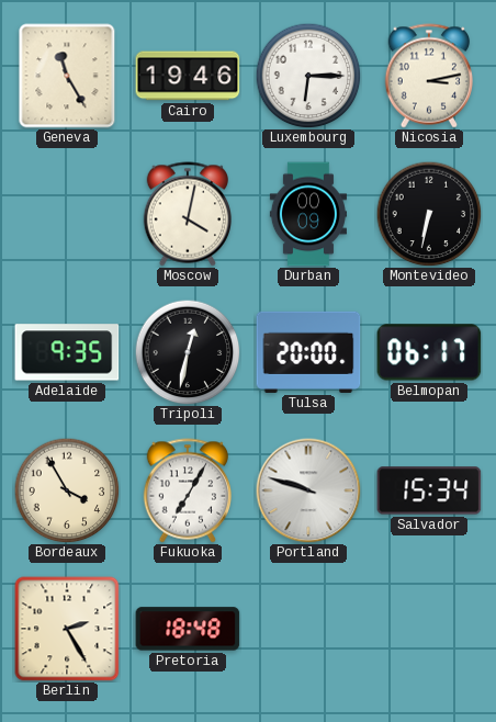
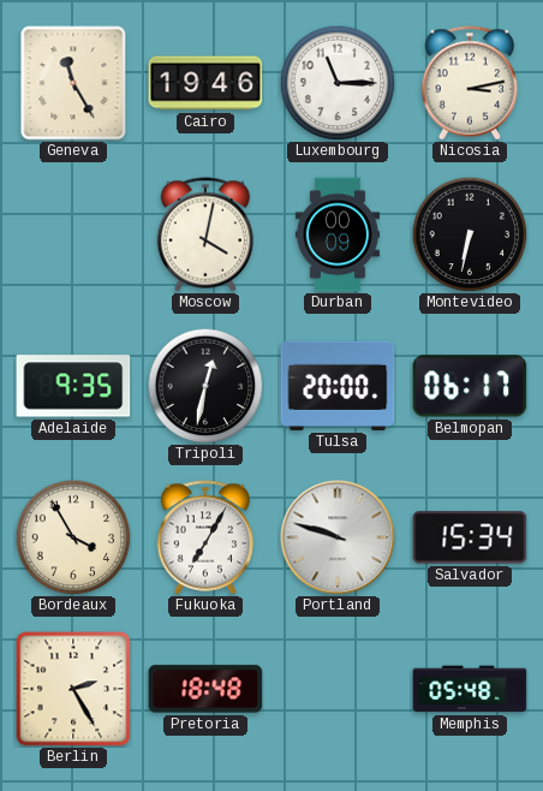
Luxembourg: 6:15 -> 11:15 (338, 83)
Memphis: none -> 05:48 (470, 689)
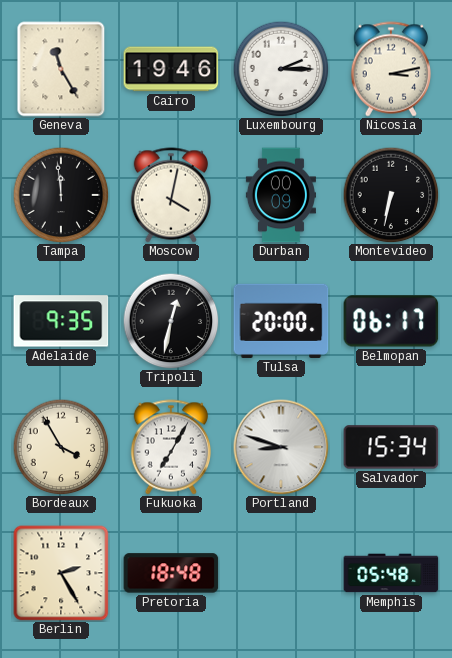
Luxembourg: 11:15 -> 2:15 (281, 69)
Tampa: none -> 11:59 (61, 195)
Portland: 9:48 -> 8:48 (281, 447)
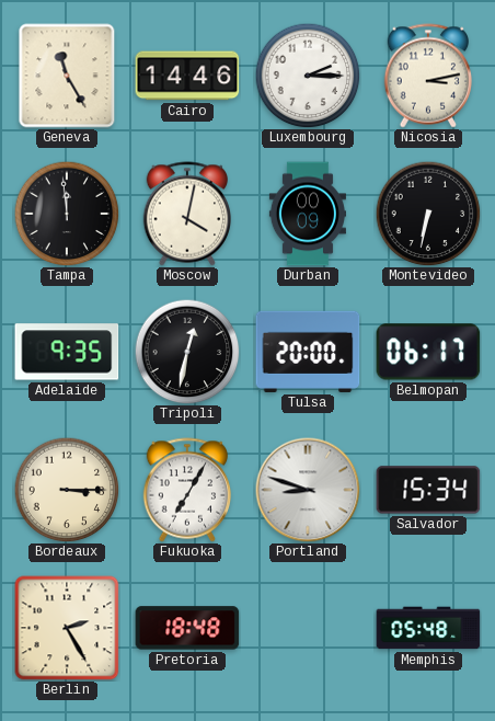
Cairo: 19:46 -> 14:46 (187, 76)
Bordeaux: 3:55 -> 3:15 (67, 490)
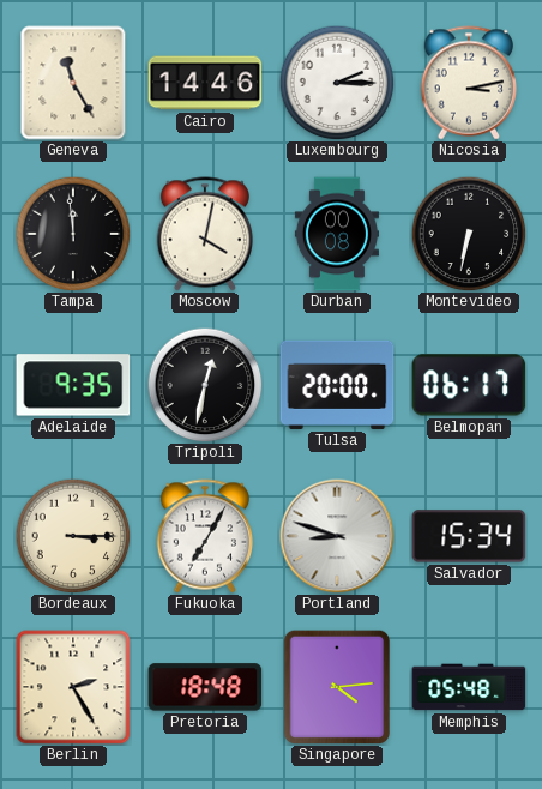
Durban: 00:09 -> 00:08 (337, 234)
Singapore: none -> 4:14 (336, 687)
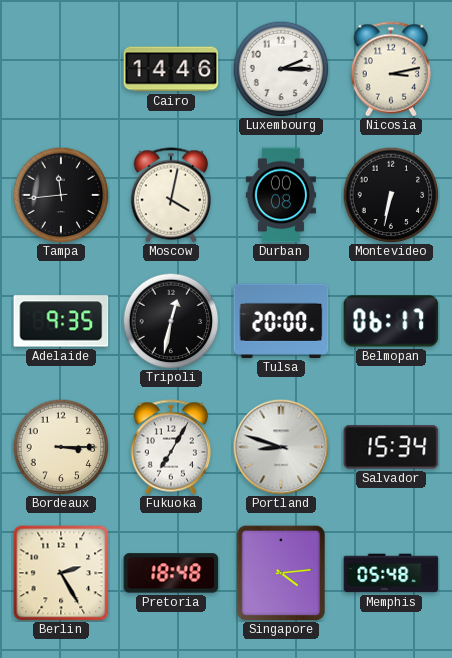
Geneva: 11:25 -> none (73, 83)
Tampa: 11:59 -> 11:44 (61, 195)
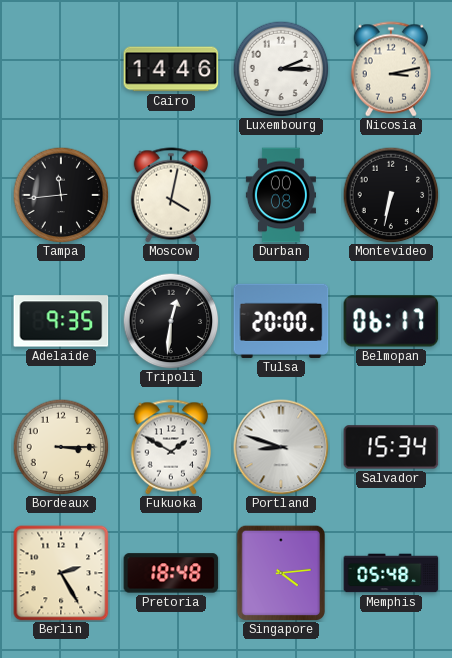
Tripoli: 12:32 -> 12:31 (171, 321)
Fukuoka: 7:05 -> 1:50 (170, 447)
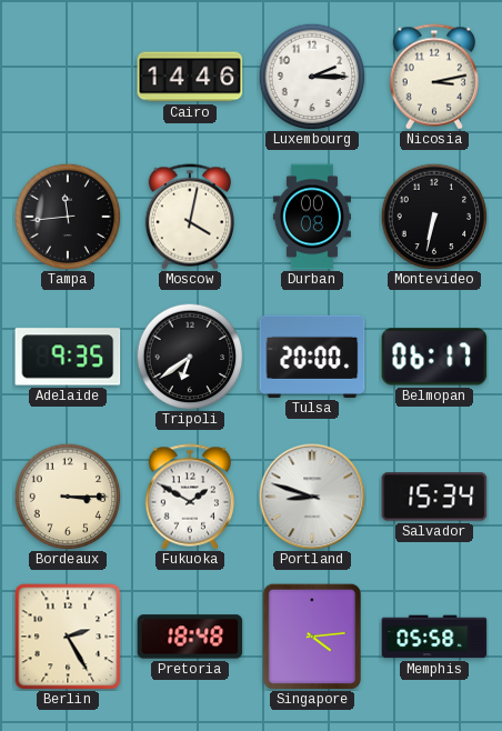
Tripoli: 12:31 -> 6:39 (190, 357)
Memphis: 05:48 -> 05:58 (434, 637)
